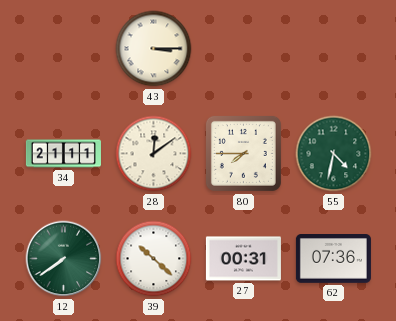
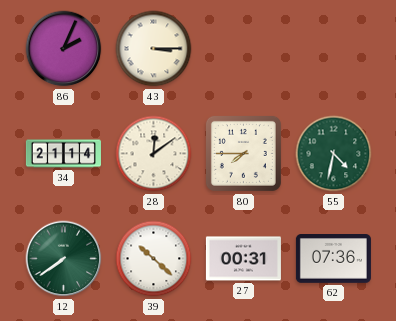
86: none -> 2:04 (64, 49)
34: 21:11 -> 21:14 (63, 154)
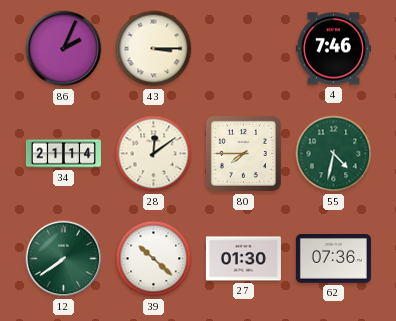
4: none -> 7:46 (333, 49)
27: 00:31 -> 01:30 (243, 259)
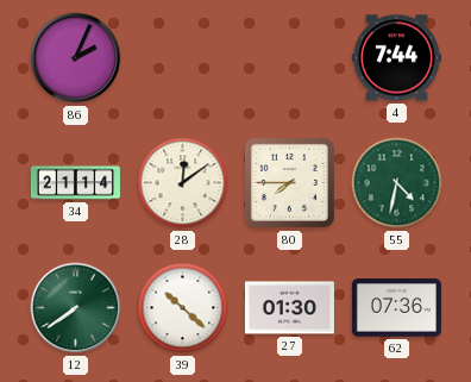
43: 3:15 -> none (154, 49)
4: 7:46 -> 7:44 (396, 58)
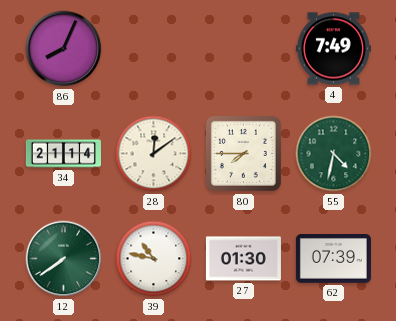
86: 2:04 -> 8:04 (64, 49)
4: 7:44 -> 7:49 (333, 49)
39: 10:22 -> 10:47 (154, 259)
62: 07:36 -> 07:39 (333, 259)
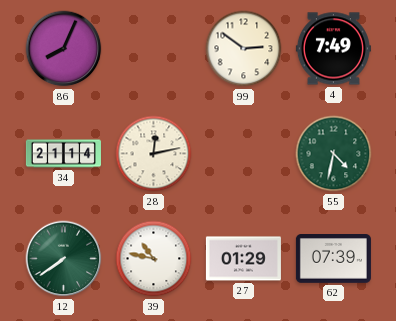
99: none -> 2:51 (244, 49)
28: 12:09 -> 12:13 (154, 154)
80: 7:45 -> none (243, 153)
27: 01:30 -> 01:29 (243, 259)
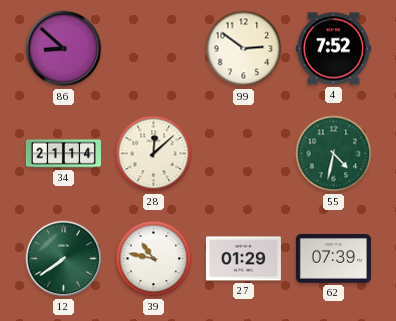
86: 8:04 -> 8:52 (64, 49)
4: 7:49 -> 7:52 (333, 49)
28: 12:13 -> 12:08 (154, 154)
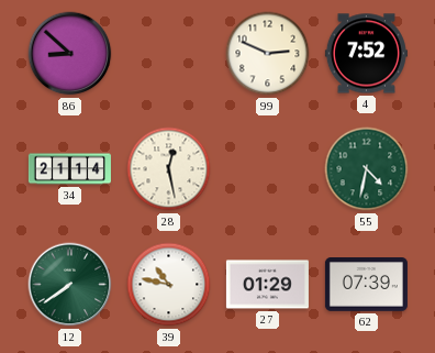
99: 2:51 -> 2:49 (268, 54)
28: 12:08 -> 12:28 (169, 169)
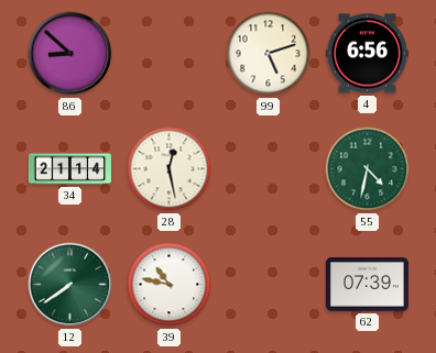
99: 2:49 -> 5:12 (269, 54)
4: 7:52 -> 6:56 (367, 54)
27: 01:29 -> none (267, 285)
